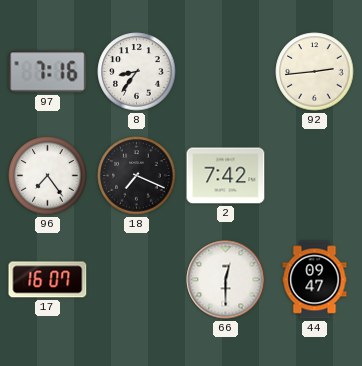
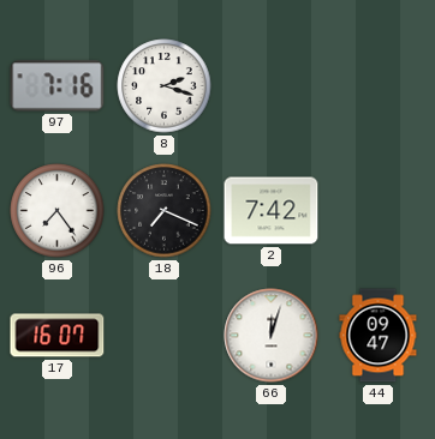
8: 8:36 -> 2:18 (165, 86)
92: 2:44 -> none (315, 72)
66: 12:30 -> 12:03 (272, 336)
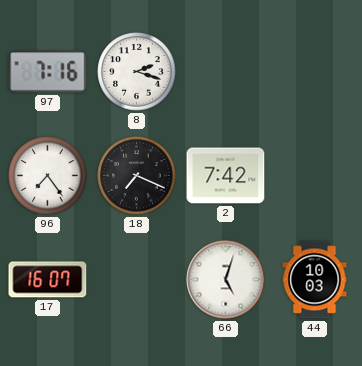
66: 12:03 -> 5:03 (226, 280)
44: 09:47 -> 10:03 (315, 280)
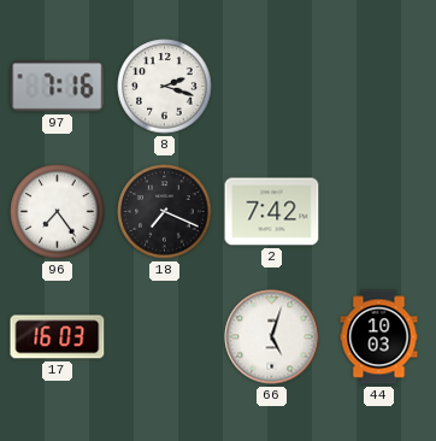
17: 16:07 -> 16:03 (58, 337)
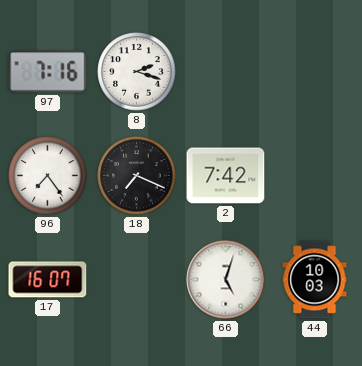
17: 16:03 -> 16:07 (48, 280)
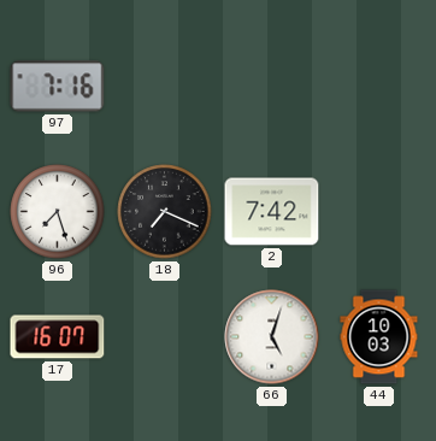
8: 2:18 -> none (137, 72)
96: 7:24 -> 7:27 (58, 212)
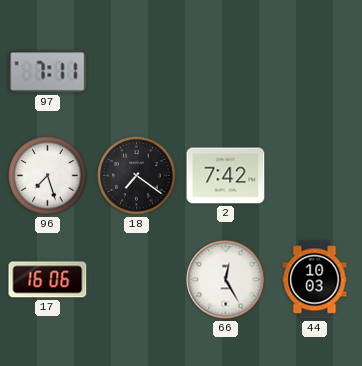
97: 7:16 -> 7:11 (48, 72)
18: 7:19 -> 7:21 (137, 176)
17: 16:07 -> 16:06 (48, 280)
66: 5:03 -> 12:25 (226, 280)
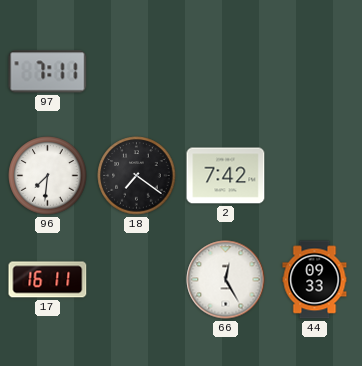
96: 7:27 -> 7:31 (48, 176)
17: 16:06 -> 16:11 (48, 280)
44: 10:03 -> 09:33 (315, 280)
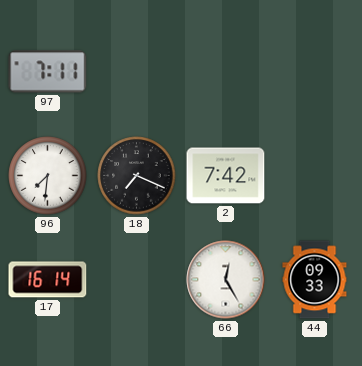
18: 7:21 -> 7:19 (137, 176)
17: 16:11 -> 16:14 (48, 280)
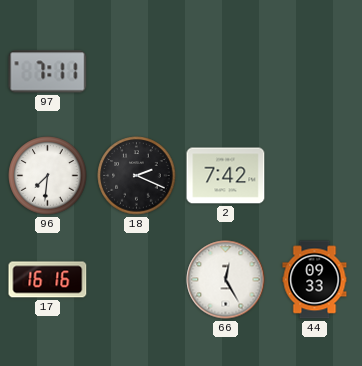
18: 7:19 -> 2:19 (137, 176)
17: 16:14 -> 16:16 (48, 280)
